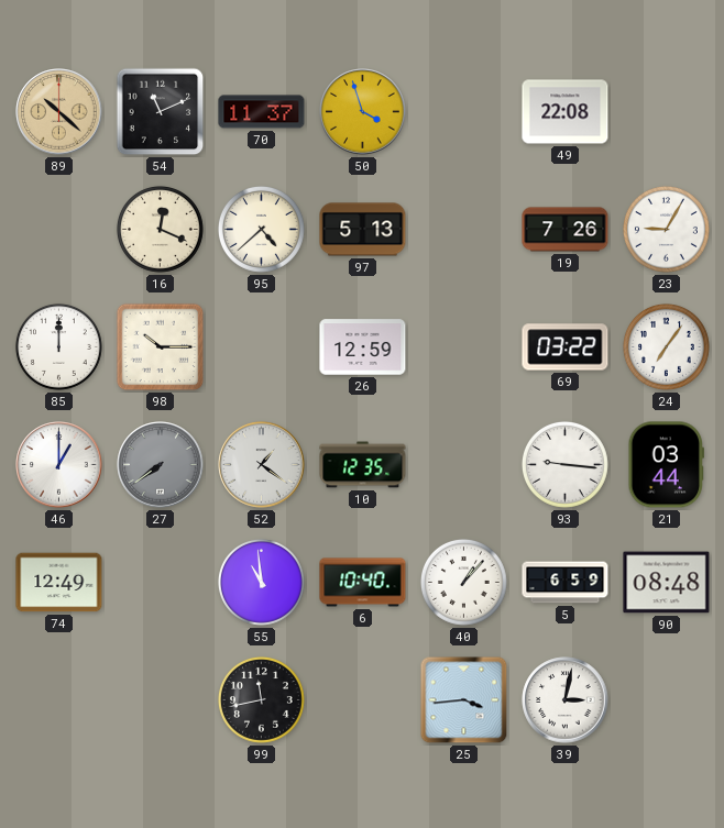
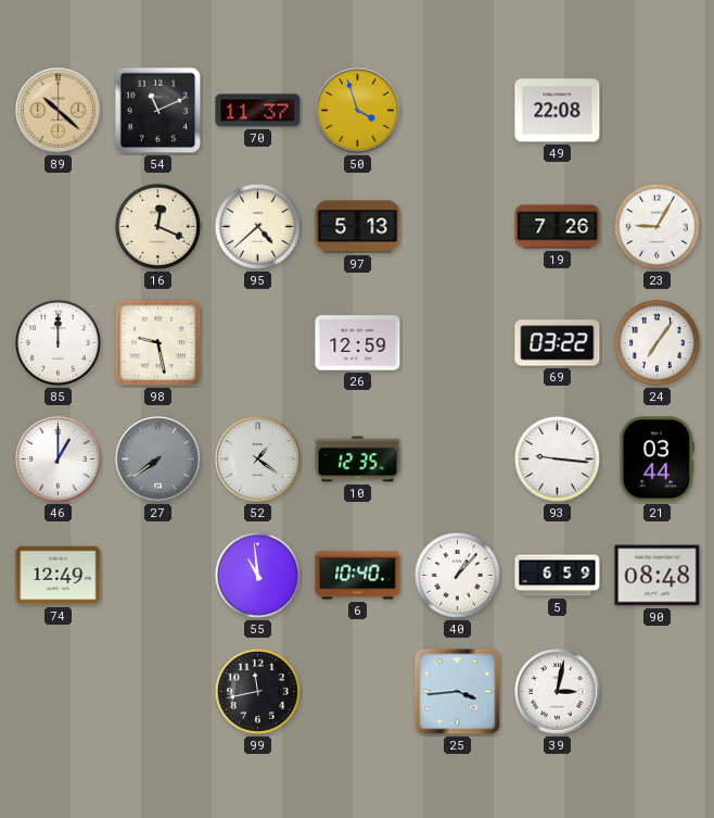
98: 10:15 -> 9:28 (158, 343)
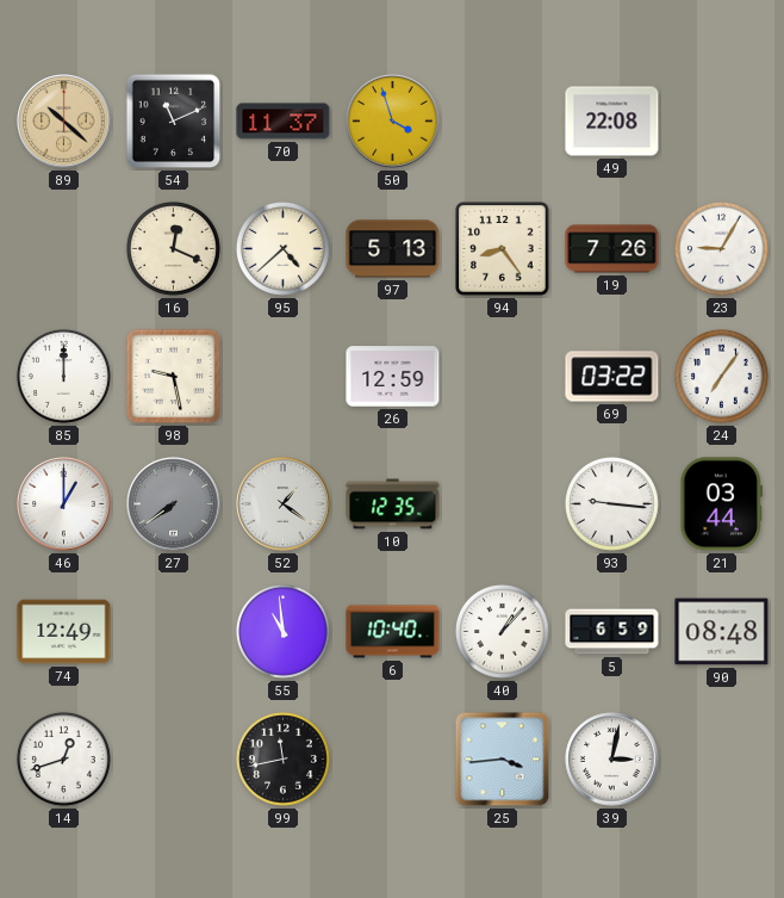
94: none -> 8:24 (503, 249)
14: none -> 12:42 (63, 758)
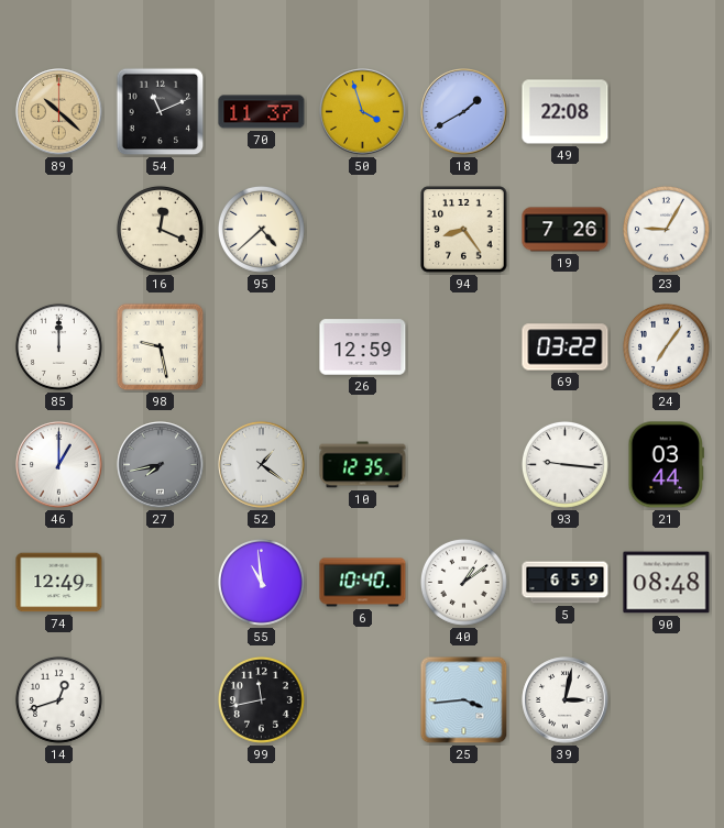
18: none -> 1:40 (464, 112)
97: 5:13 -> none (393, 249)
27: 7:39 -> 7:43 (161, 465)
40: 1:07 -> 1:09 (463, 582)
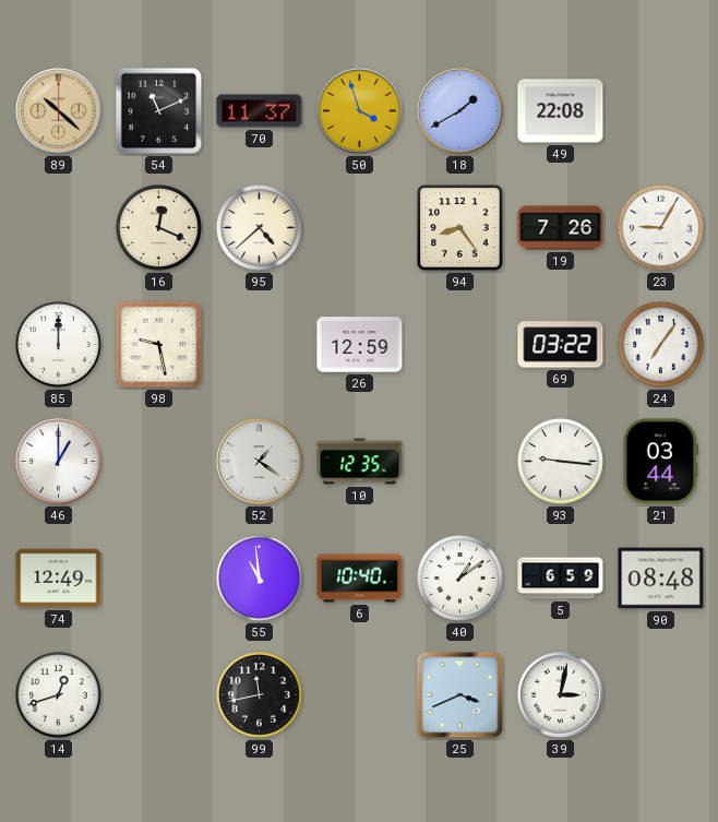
27: 7:43 -> none (161, 465)
25: 3:44 -> 3:41 (460, 695)
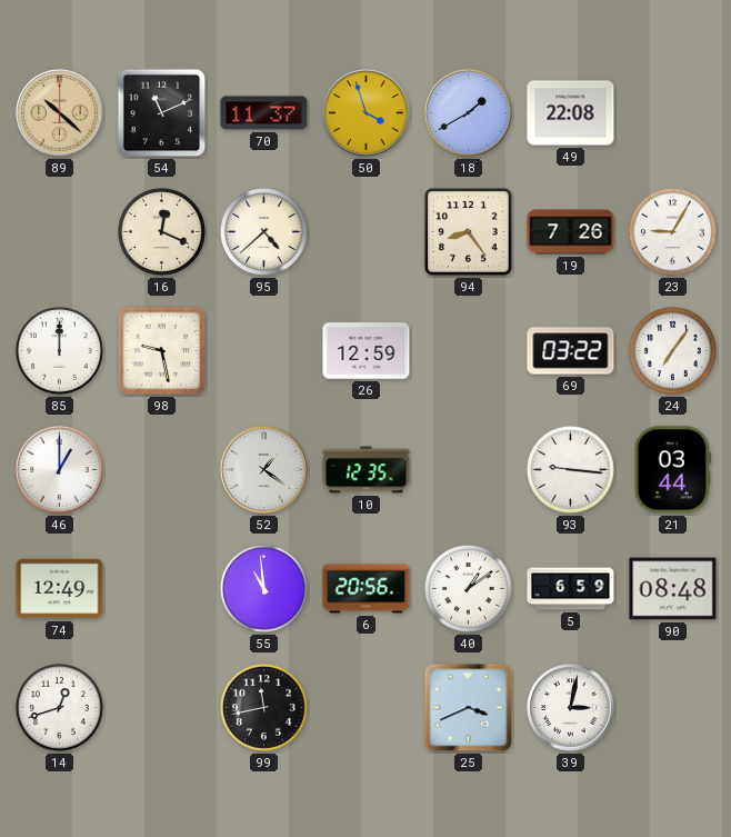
6: 10:40 -> 20:56 (367, 589)
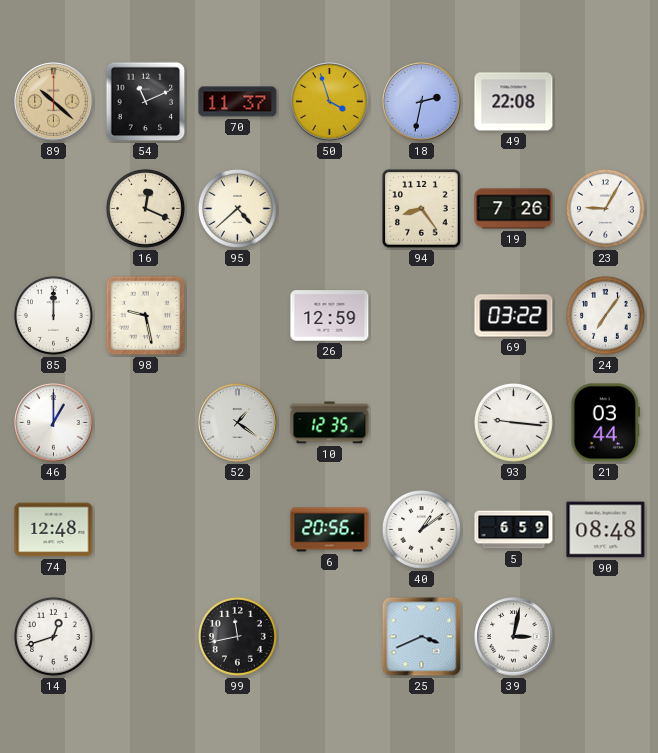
18: 1:40 -> 2:32 (422, 102)
74: 12:49 -> 12:48 (54, 530)
55: 10:59 -> none (263, 588)
